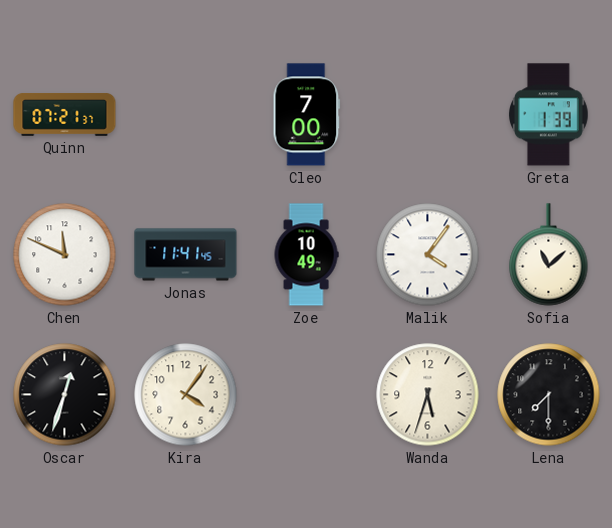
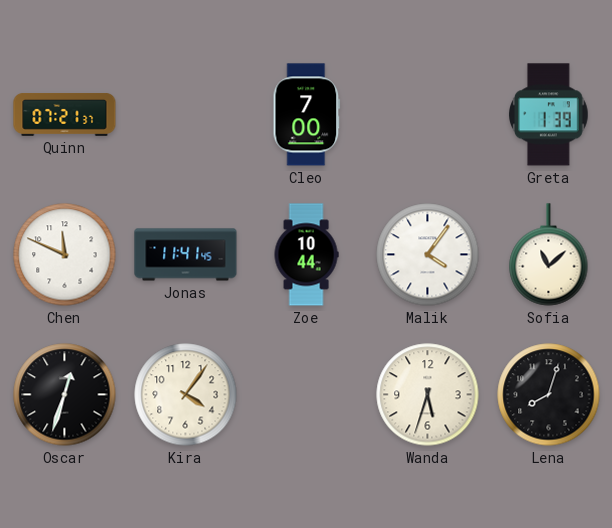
Zoe: 10:49 -> 10:44 (306, 255)
Lena: 7:30 -> 8:03 (549, 395)
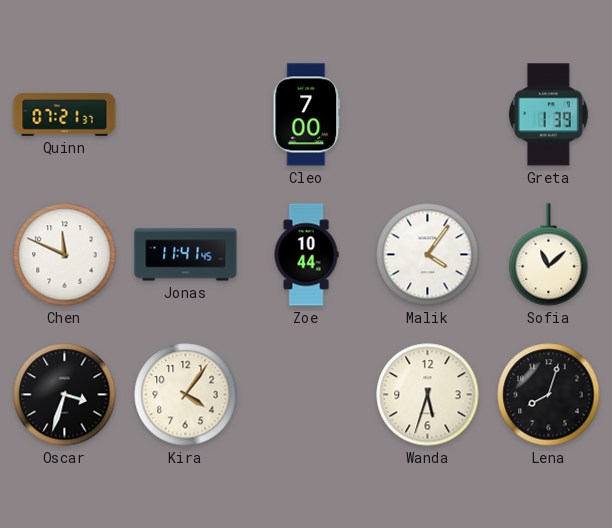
Oscar: 12:33 -> 3:33 (65, 395)
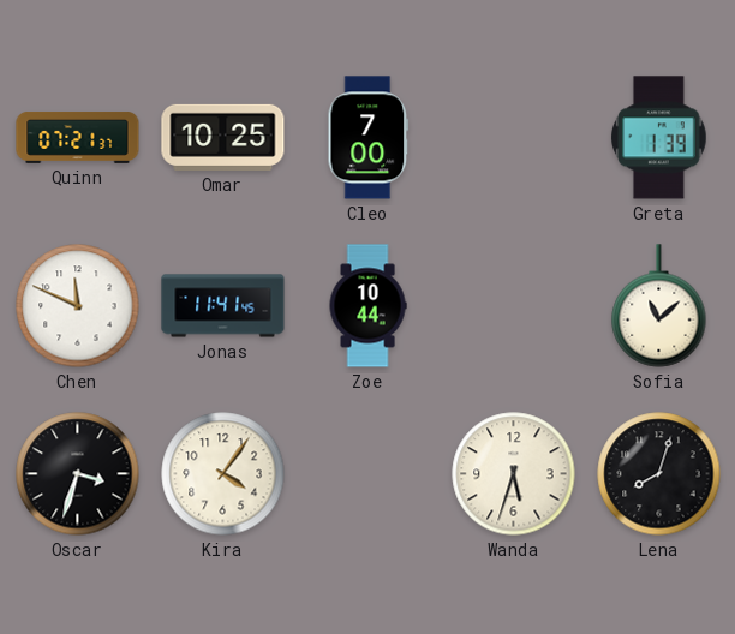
Omar: none -> 10:25 (223, 137)
Malik: 4:06 -> none (428, 255)
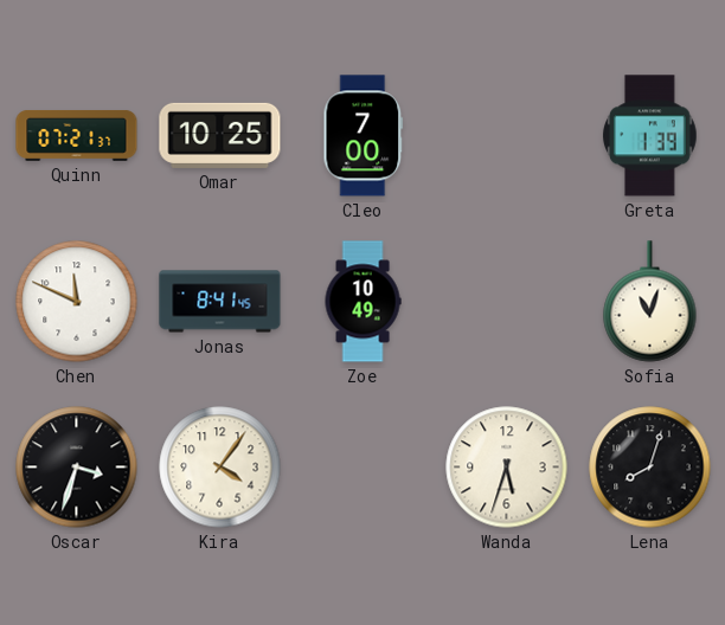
Jonas: 11:41 -> 8:41 (220, 302)
Zoe: 10:44 -> 10:49 (362, 302)
Sofia: 11:08 -> 11:03 (650, 302)
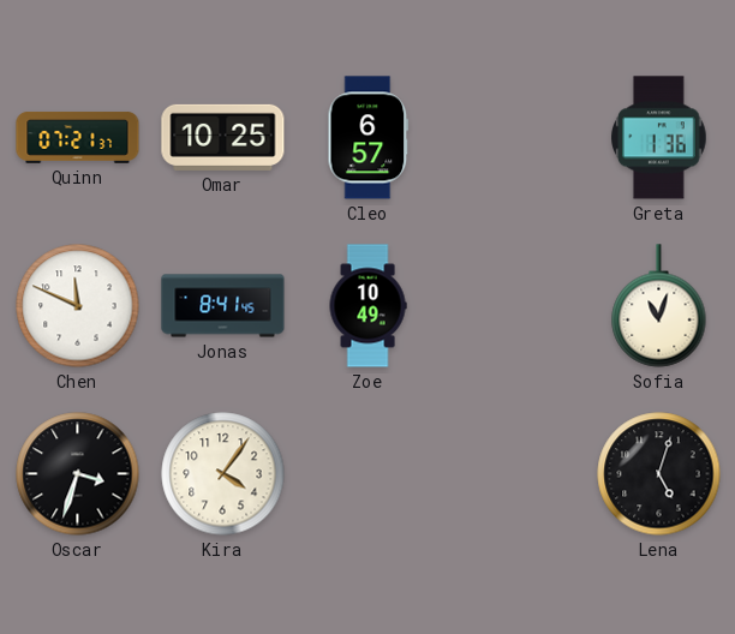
Cleo: 7:00 -> 6:57 (369, 138)
Greta: 1:39 -> 1:36 (659, 138)
Wanda: 5:33 -> none (507, 468)
Lena: 8:03 -> 5:03 (659, 474)
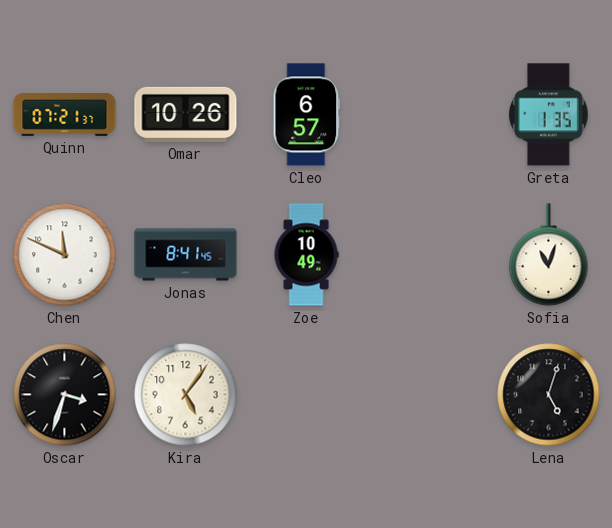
Omar: 10:25 -> 10:26 (186, 114)
Greta: 1:36 -> 1:35 (549, 115)
Kira: 4:06 -> 5:06 (186, 395)
